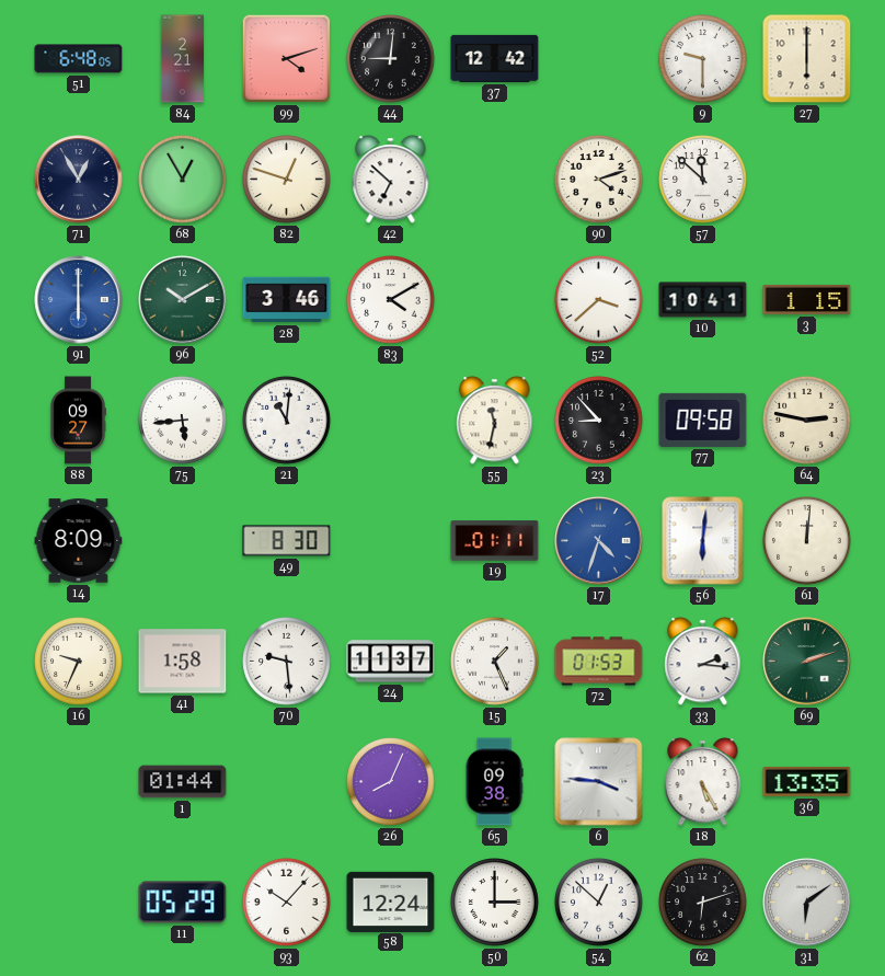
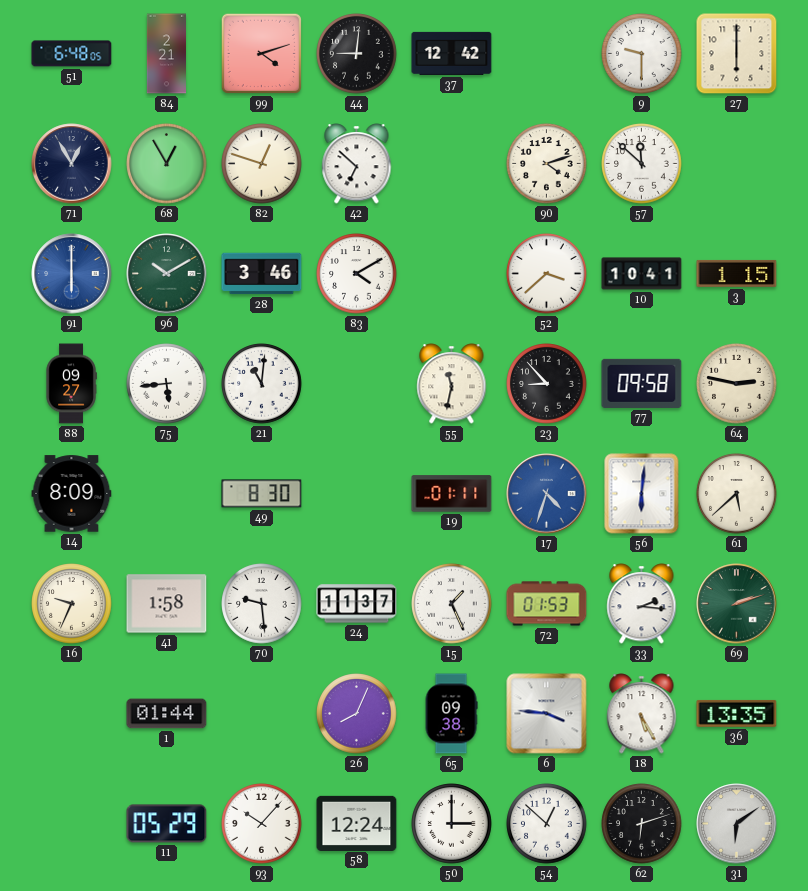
61: 12:01 -> 5:38 (737, 494)
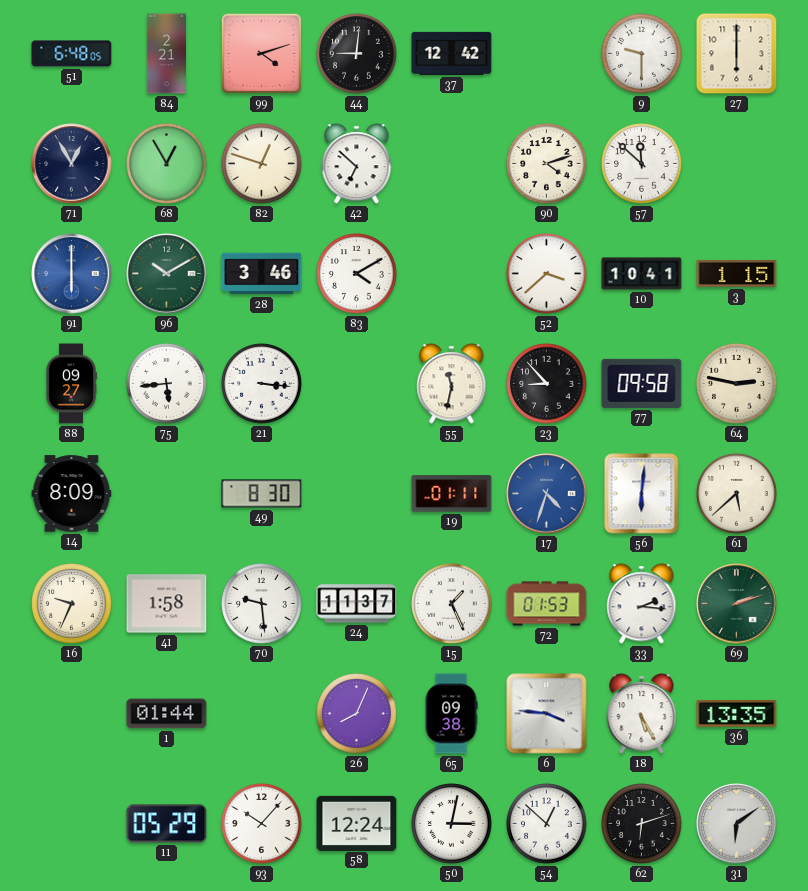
21: 11:01 -> 3:16 (262, 384)
50: 3:00 -> 3:02 (452, 824)
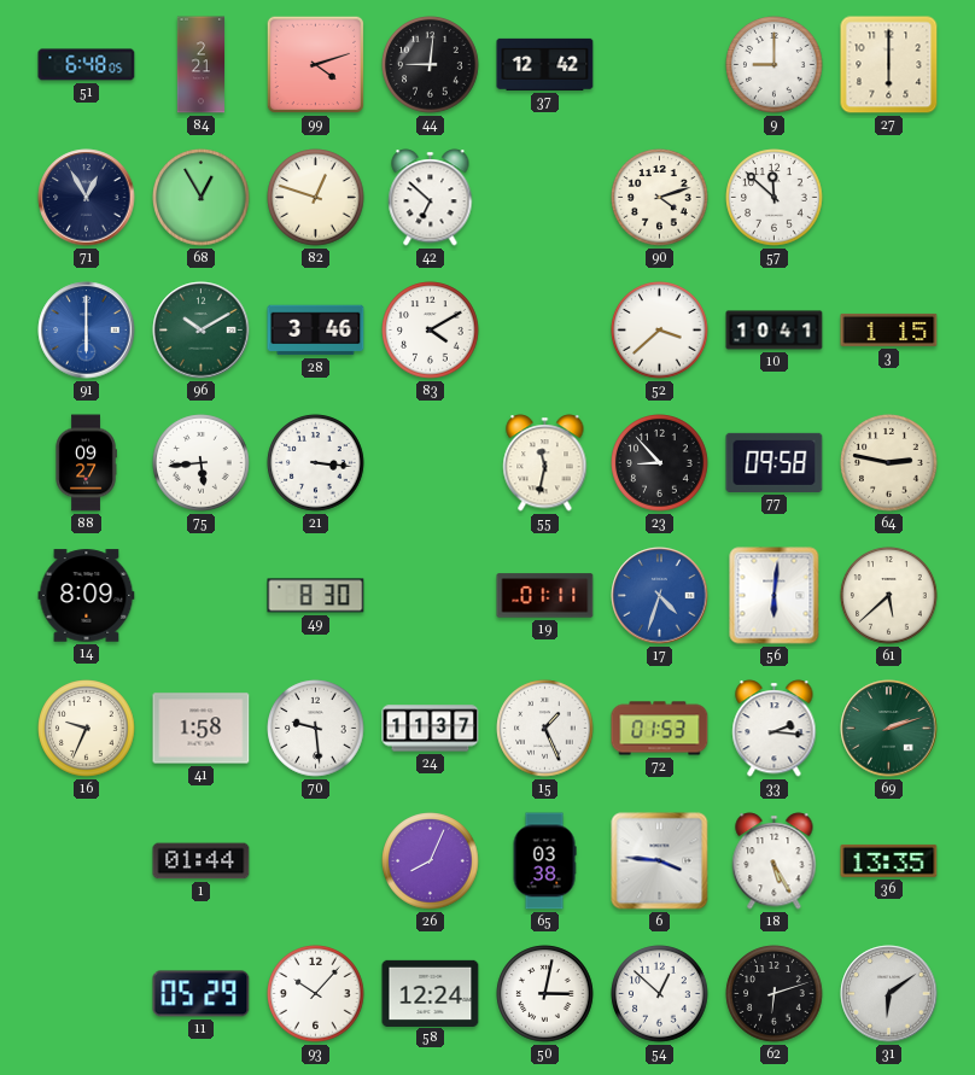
9: 9:30 -> 9:00 (775, 65)
65: 09:38 -> 03:38 (544, 861)
